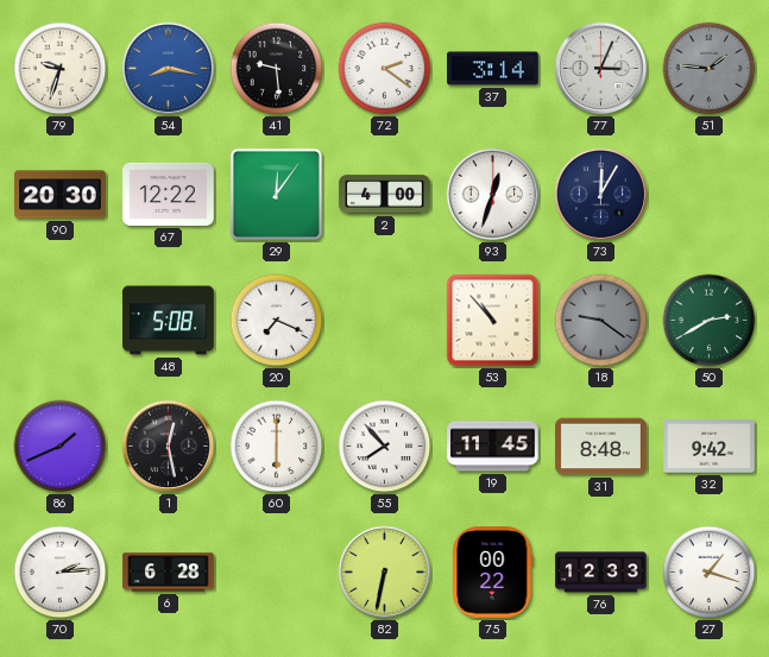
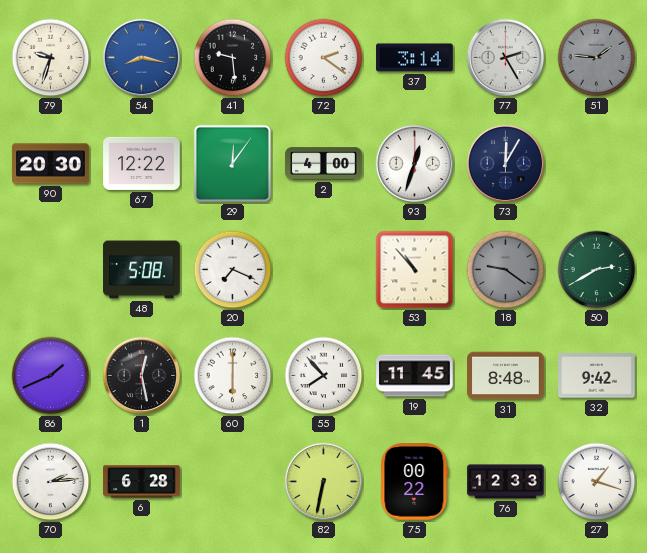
77: 3:04 -> 2:25 (506, 58)
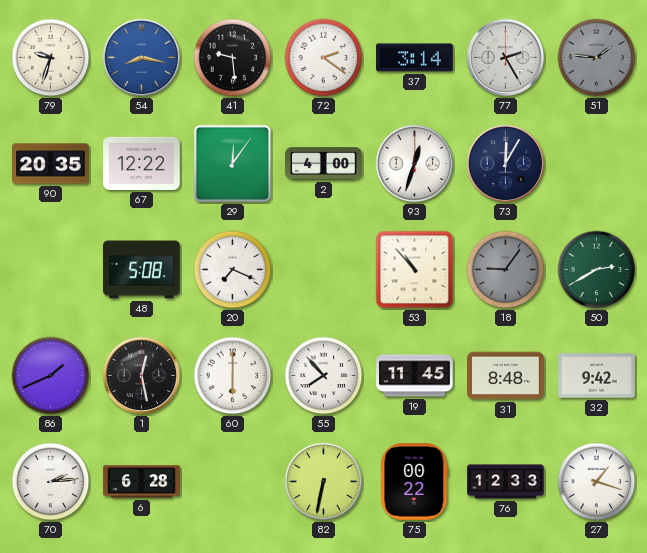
90: 20:30 -> 20:35 (51, 164)
18: 9:21 -> 9:06 (506, 270)
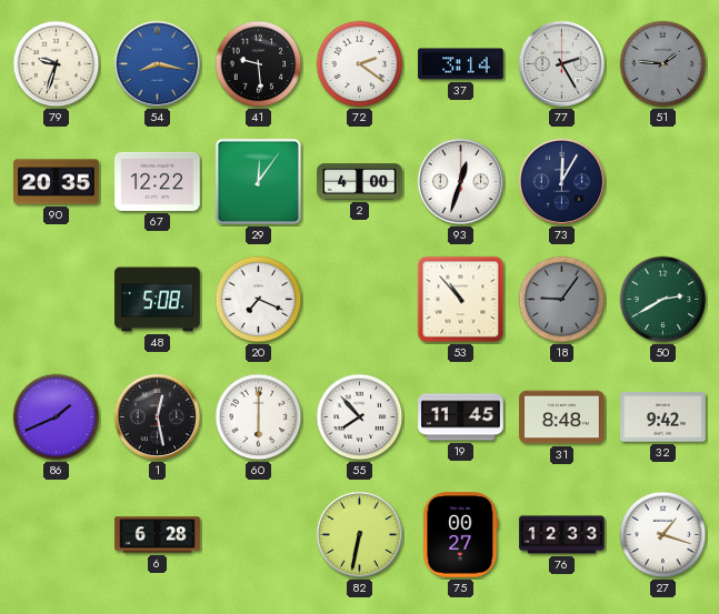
70: 2:14 -> none (51, 482)
75: 00:22 -> 00:27 (461, 535)
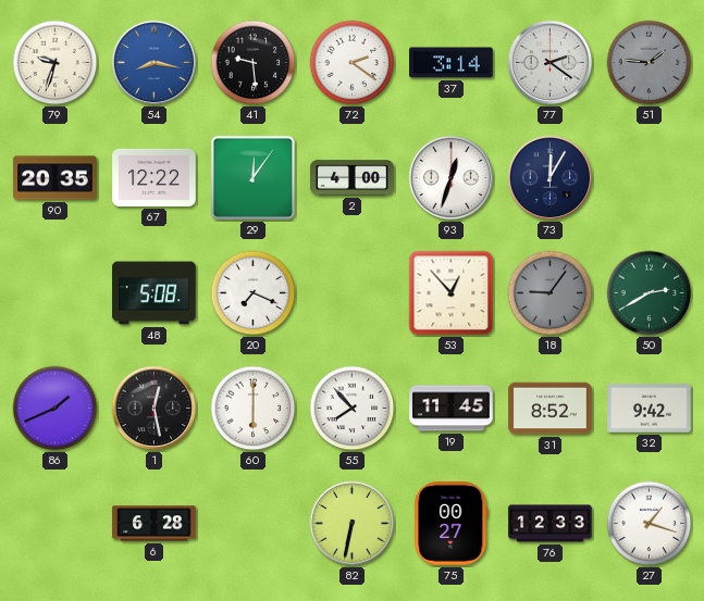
77: 2:25 -> 2:21 (551, 63)
53: 10:53 -> 12:53 (452, 293)
31: 8:48 -> 8:52 (551, 409)
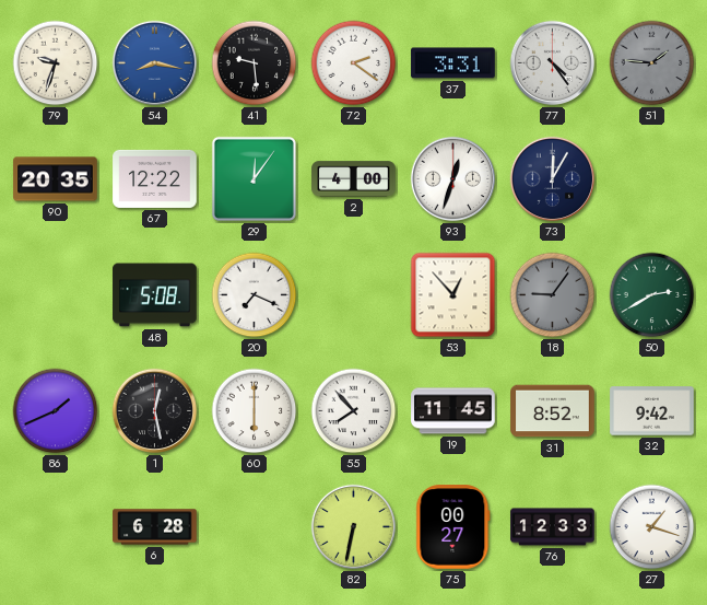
37: 3:14 -> 3:31 (453, 63)
77: 2:21 -> 4:24 (553, 63)
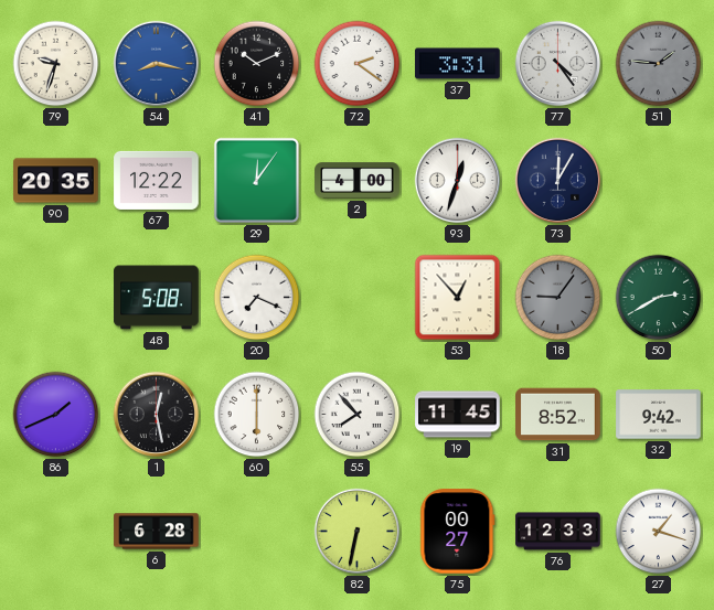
41: 9:29 -> 10:11 (257, 64)
